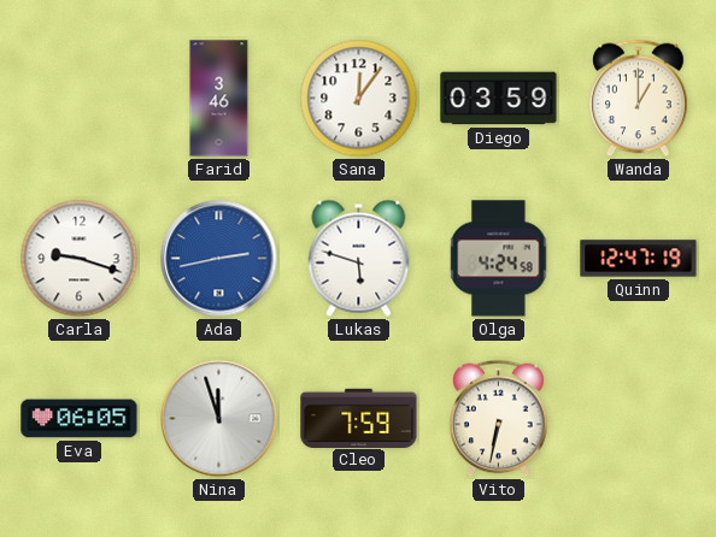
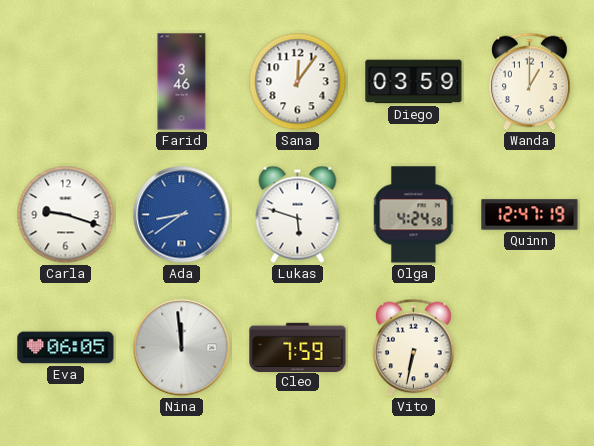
Ada: 2:43 -> 8:39 (182, 215)
Nina: 11:57 -> 11:59 (182, 348)
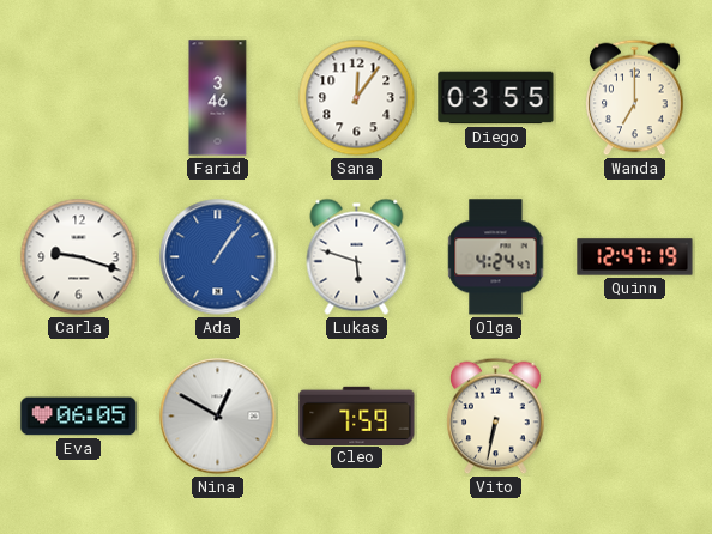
Diego: 03:59 -> 03:55 (496, 98)
Wanda: 1:00 -> 7:00 (635, 98)
Ada: 8:39 -> 1:06 (218, 257)
Olga: 4:24:58 -> 4:24:47 (496, 257)
Nina: 11:59 -> 12:50 (218, 417)
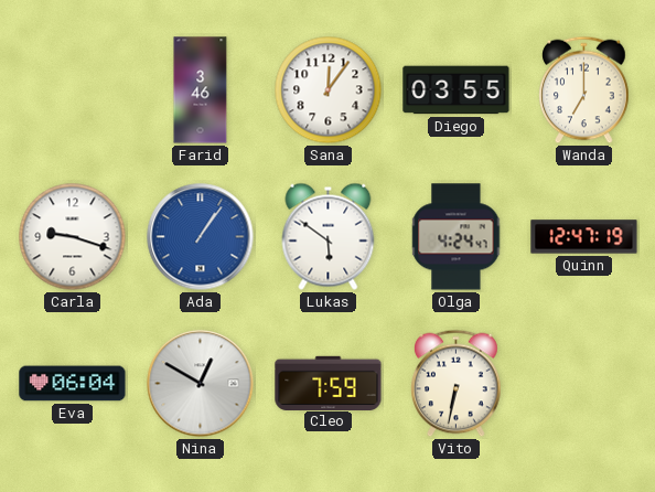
Lukas: 5:48 -> 5:51 (329, 236)
Eva: 06:05 -> 06:04 (73, 384)
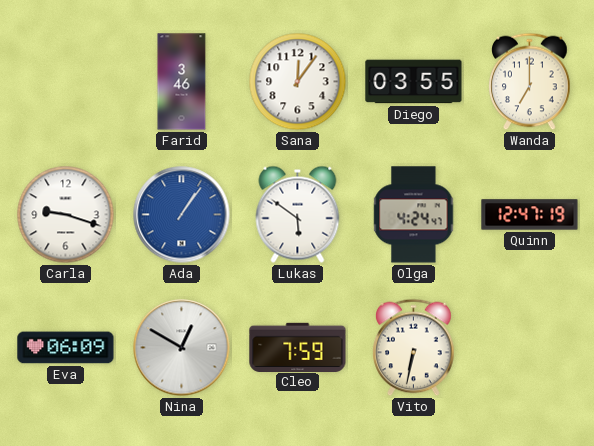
Eva: 06:04 -> 06:09 (66, 348)
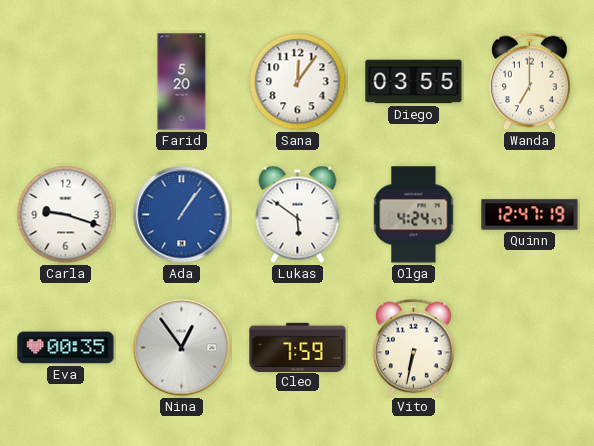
Farid: 3:46 -> 5:20 (182, 82)
Eva: 06:09 -> 00:35 (66, 348)
Nina: 12:50 -> 12:54 (182, 348)
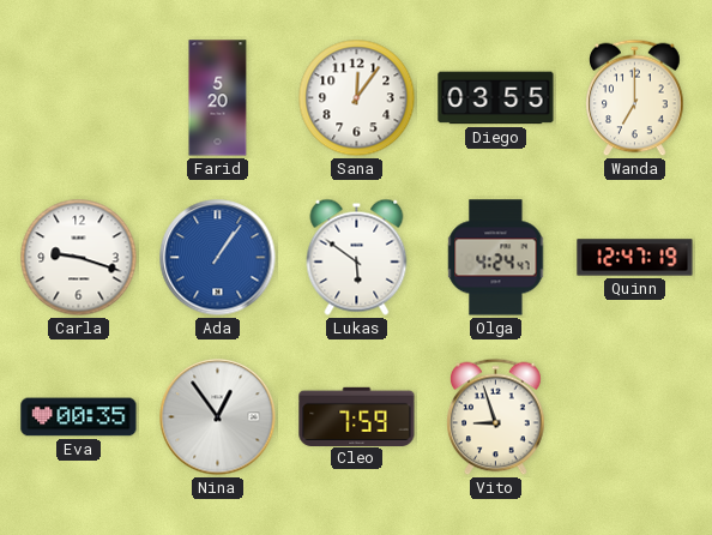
Vito: 6:32 -> 8:57 (496, 417)
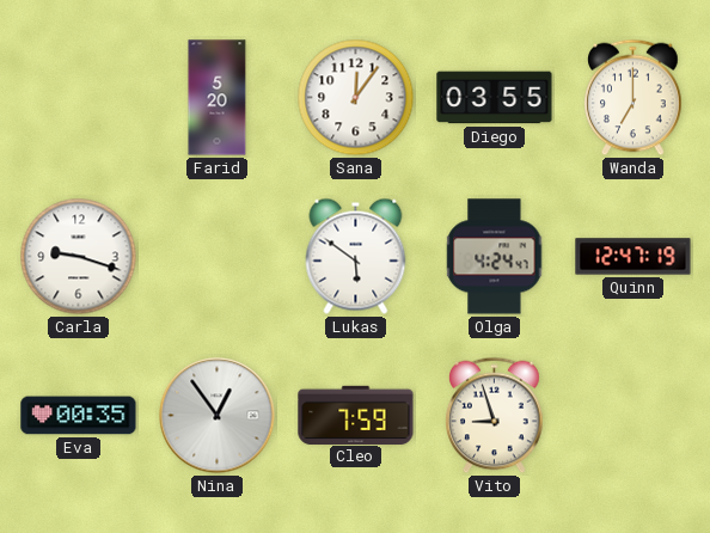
Ada: 1:06 -> none (218, 258)
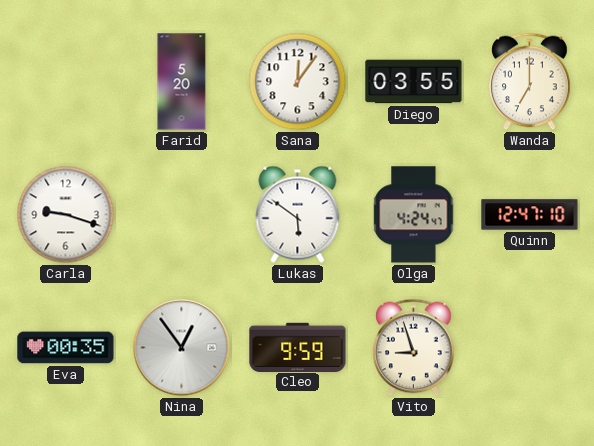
Quinn: 12:47:19 -> 12:47:10 (530, 215)
Cleo: 7:59 -> 9:59 (298, 347)
